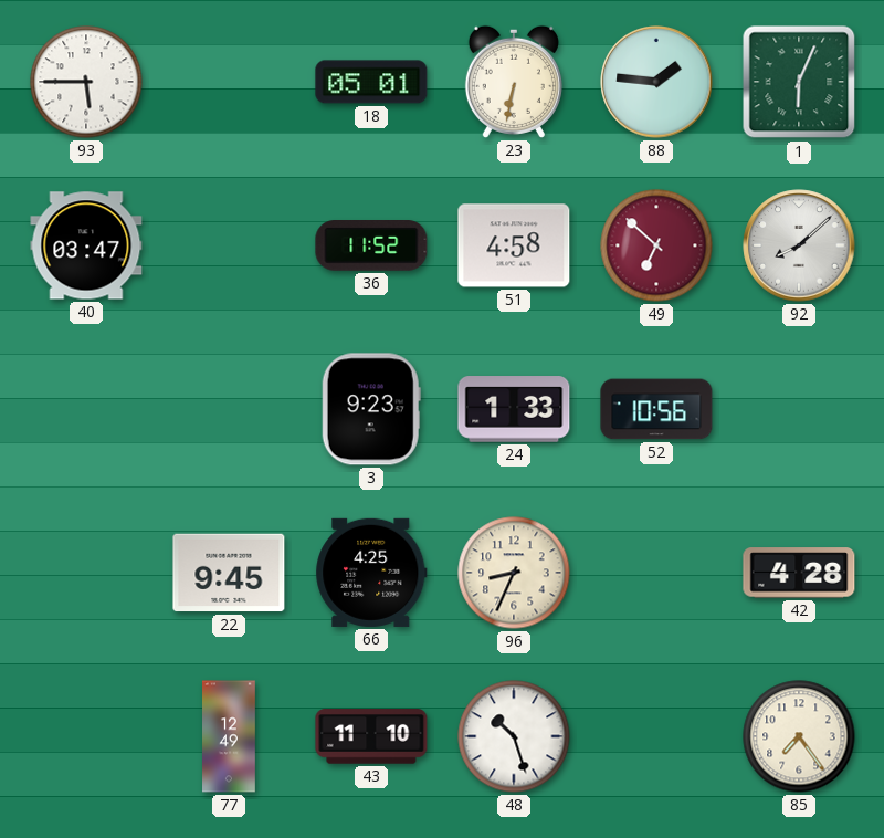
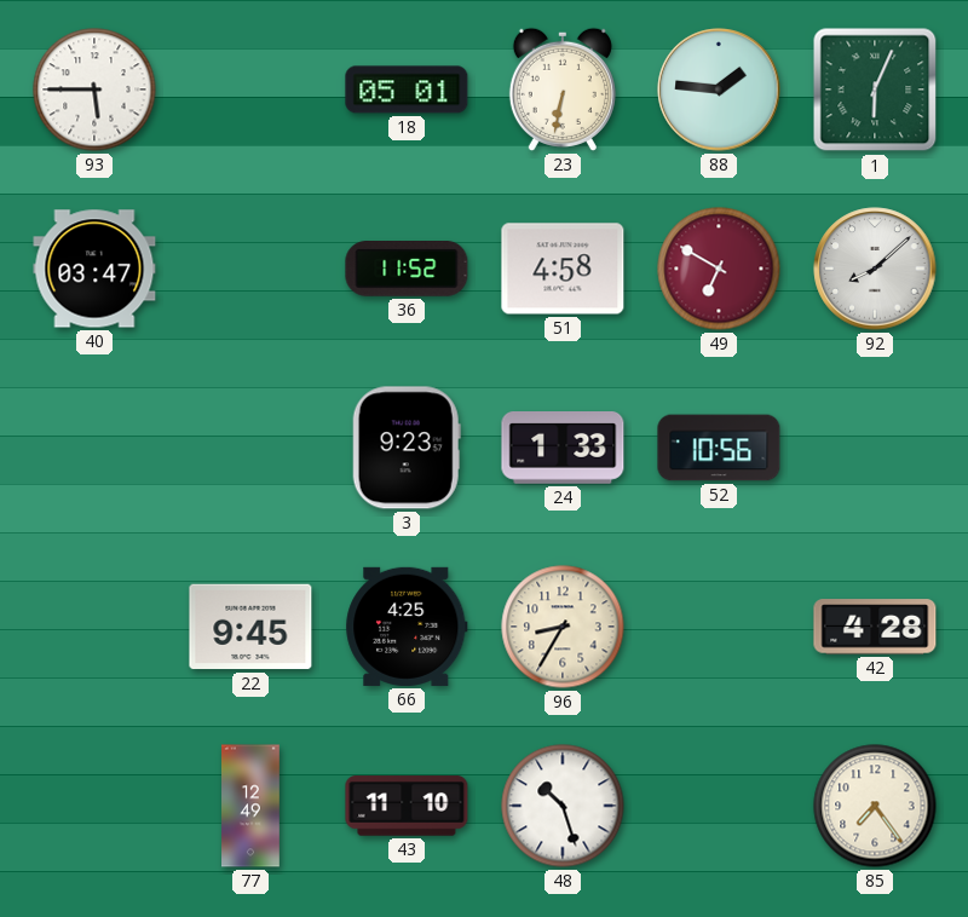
49: 6:52 -> 6:50 (719, 269)
96: 8:34 -> 8:35 (563, 627)
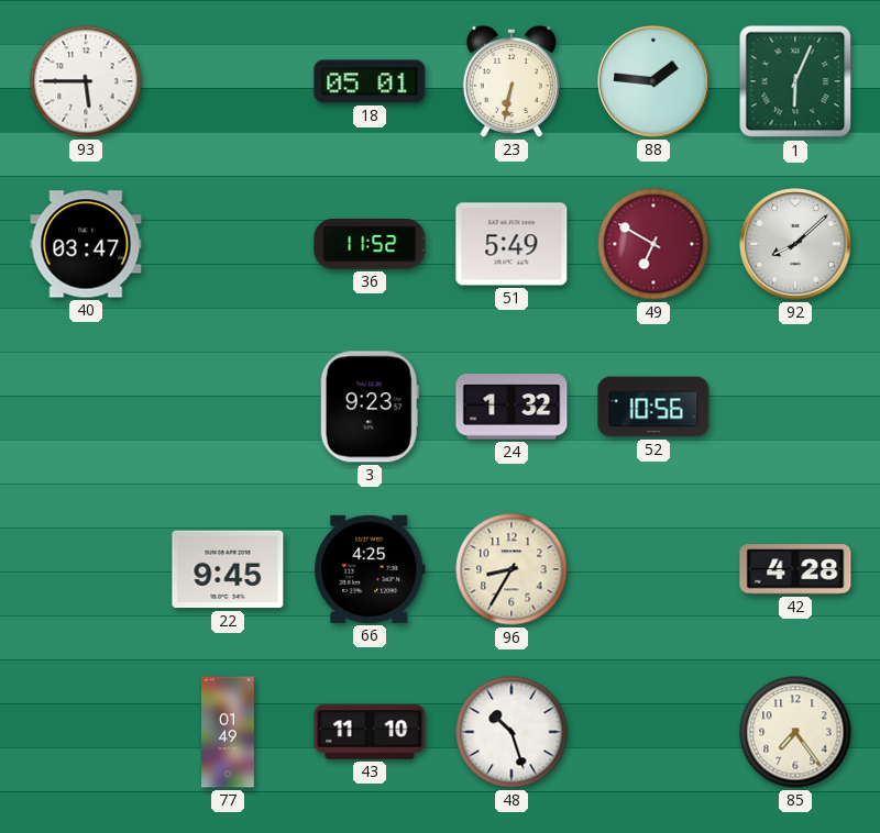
51: 4:58 -> 5:49 (512, 244)
24: 1:33 -> 1:32 (512, 408)
77: 12:49 -> 01:49 (229, 732)
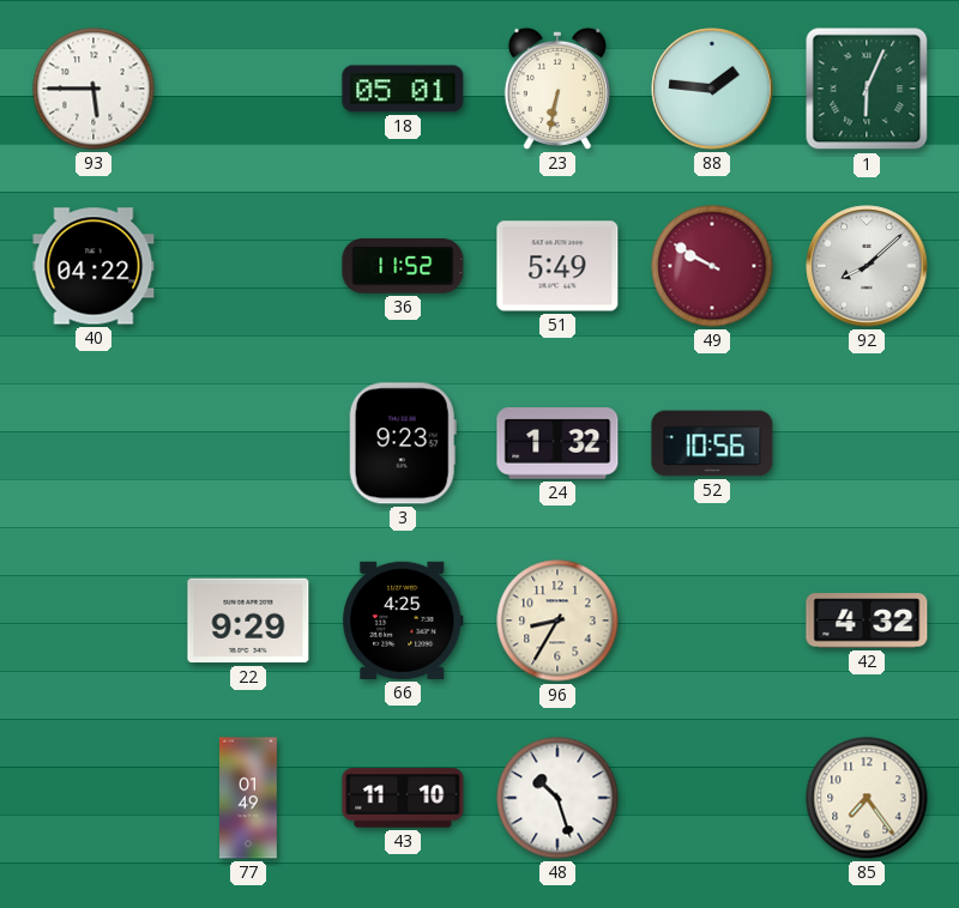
40: 03:47 -> 04:22 (94, 266)
49: 6:50 -> 9:50 (712, 266)
22: 9:45 -> 9:29 (248, 621)
42: 4:28 -> 4:32 (867, 621)
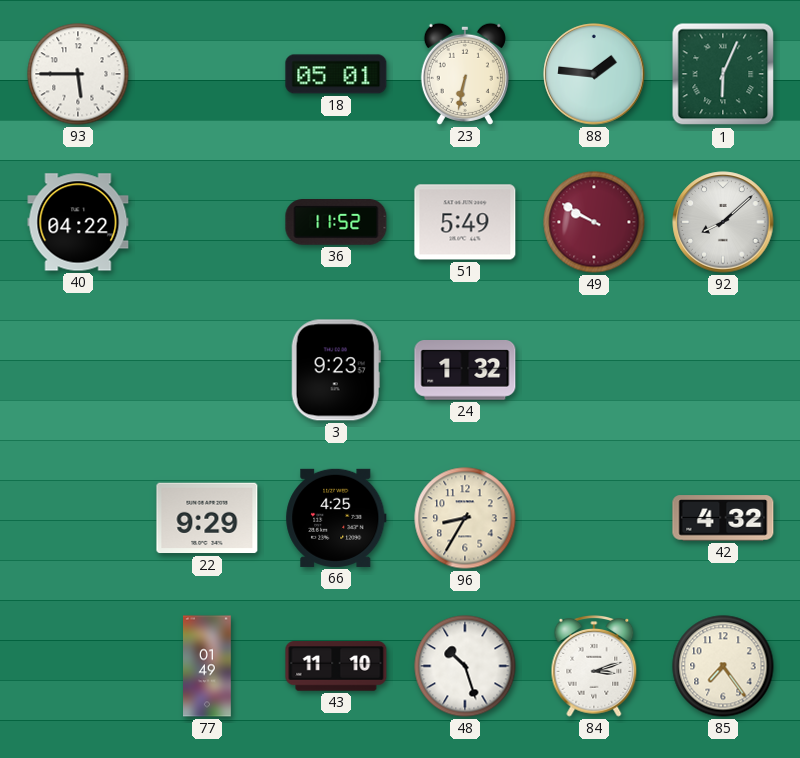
52: 10:56 -> none (712, 443)
84: none -> 3:12 (594, 667)
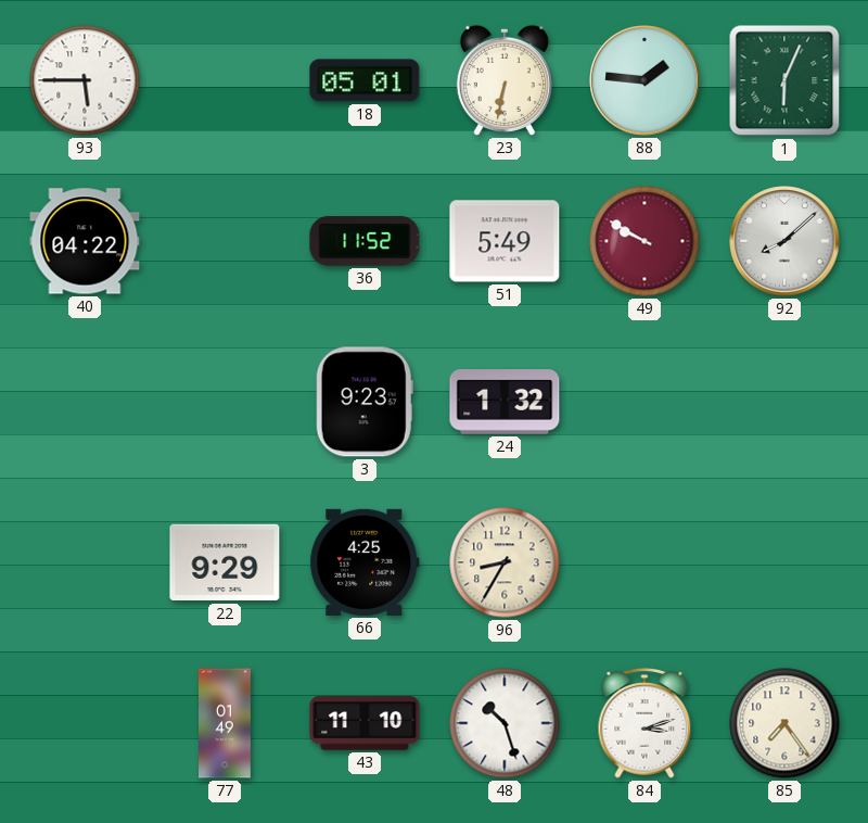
42: 4:32 -> none (723, 518)
